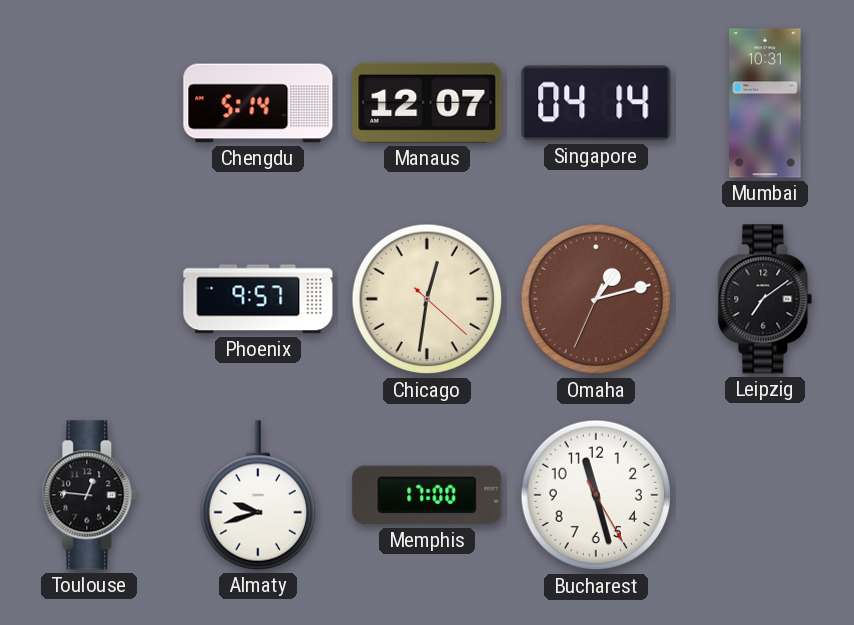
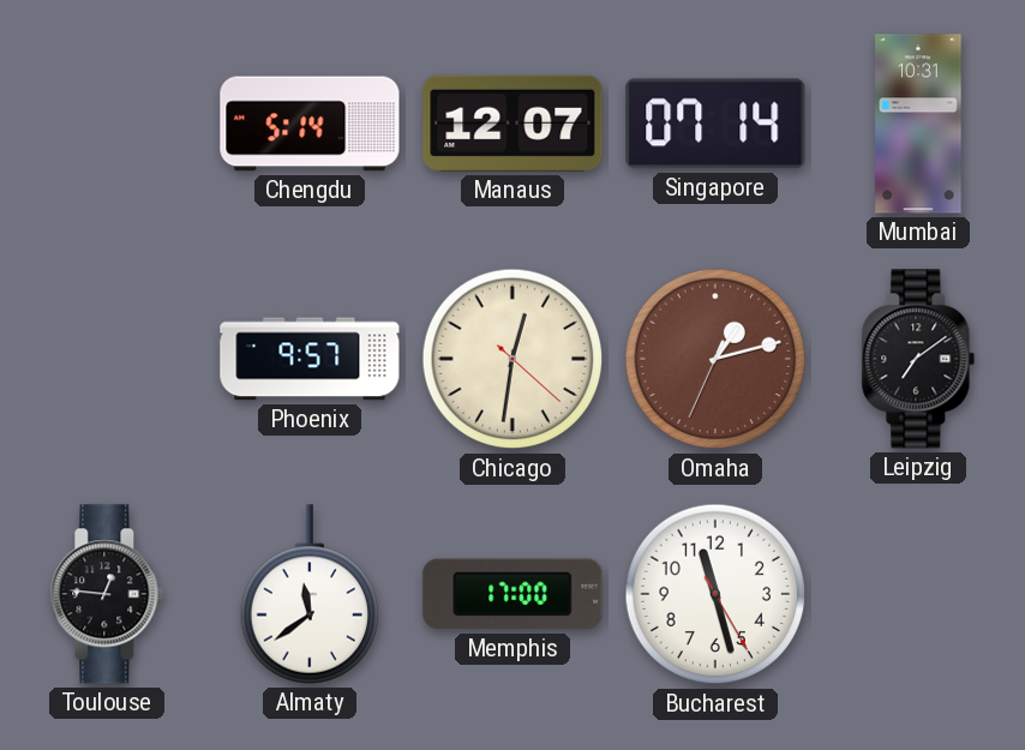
Singapore: 04:14 -> 07:14 (715, 124)
Almaty: 9:42 -> 11:39 (308, 594)
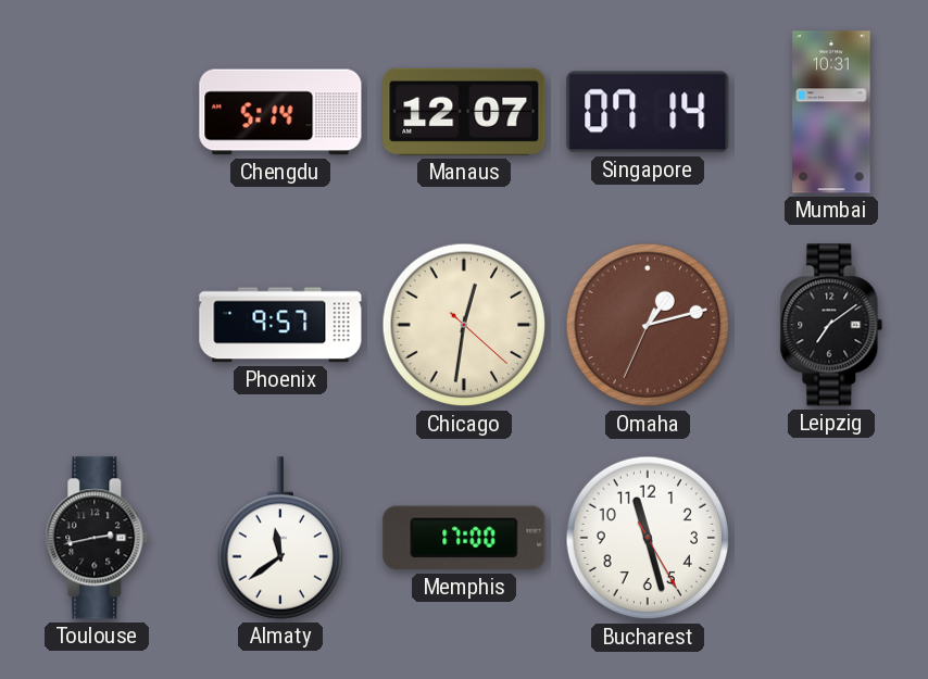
Toulouse: 12:46 -> 2:43 (97, 538)
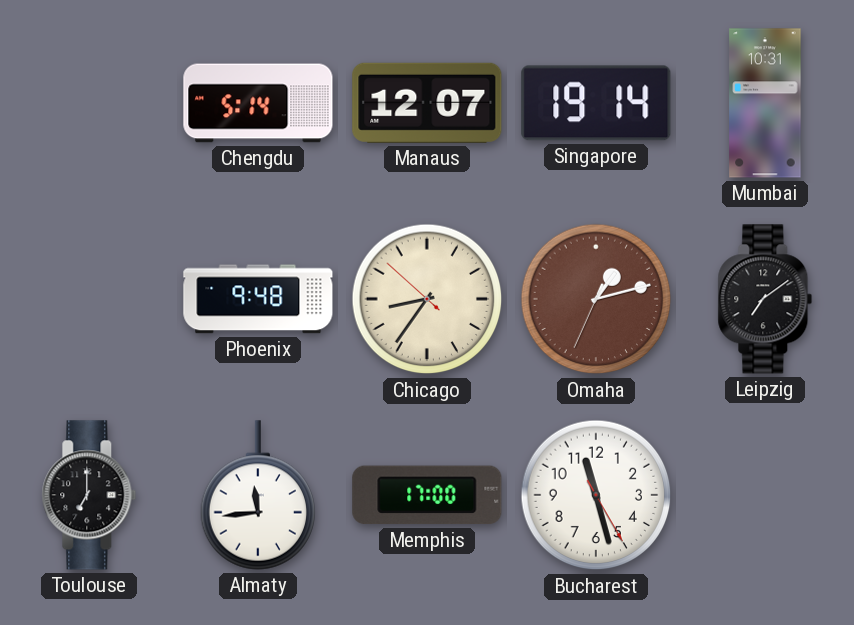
Singapore: 07:14 -> 19:14 (596, 103)
Phoenix: 9:57 -> 9:48 (258, 299)
Chicago: 12:31 -> 8:35 (427, 299)
Toulouse: 2:43 -> 7:00 (89, 495)
Almaty: 11:39 -> 11:44 (257, 495)
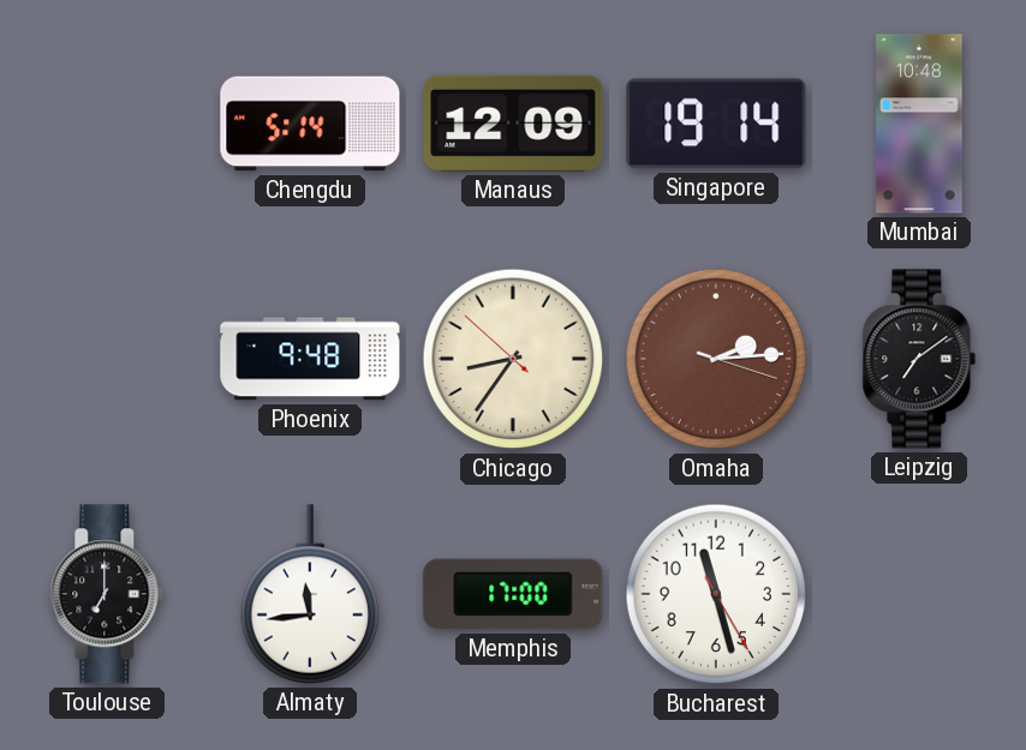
Manaus: 12:07 -> 12:09 (513, 124)
Mumbai: 10:31 -> 10:48 (919, 124)
Omaha: 1:12 -> 2:14 (716, 359)
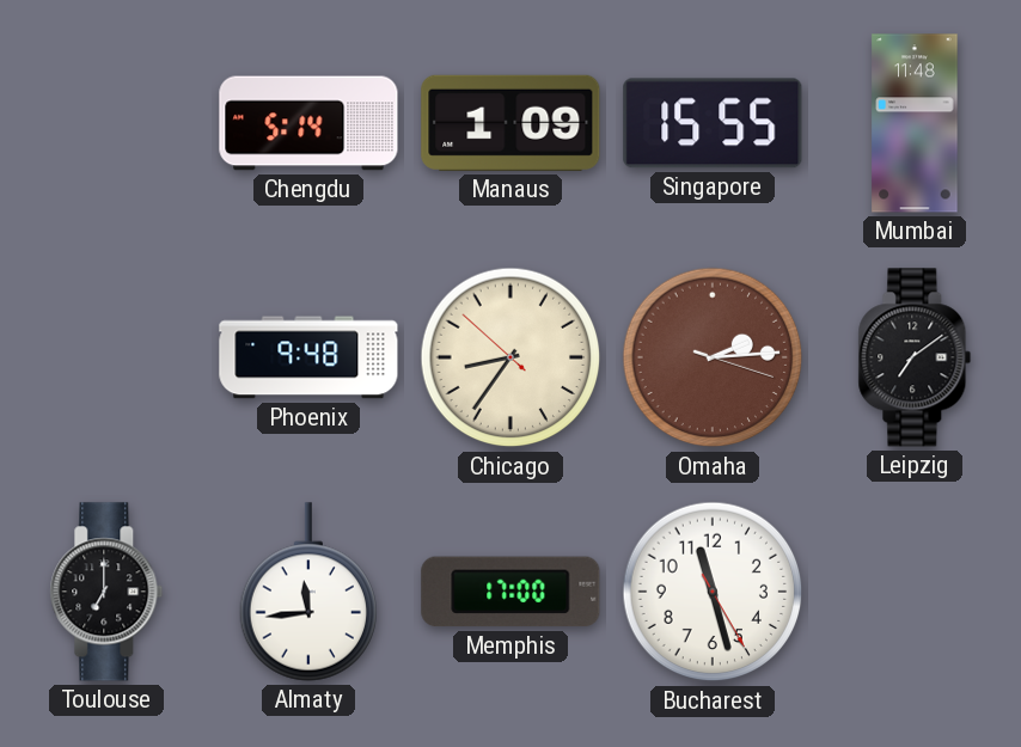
Manaus: 12:09 -> 1:09 (511, 123)
Singapore: 19:14 -> 15:55 (713, 123)
Mumbai: 10:48 -> 11:48 (915, 123)
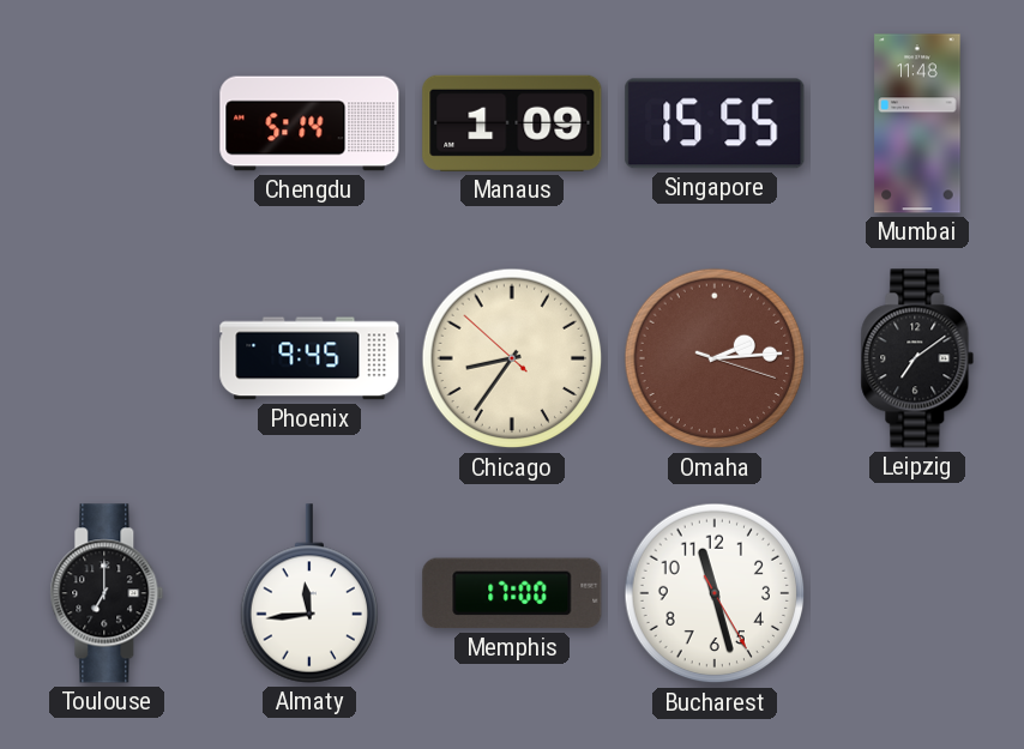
Phoenix: 9:48 -> 9:45 (309, 358)
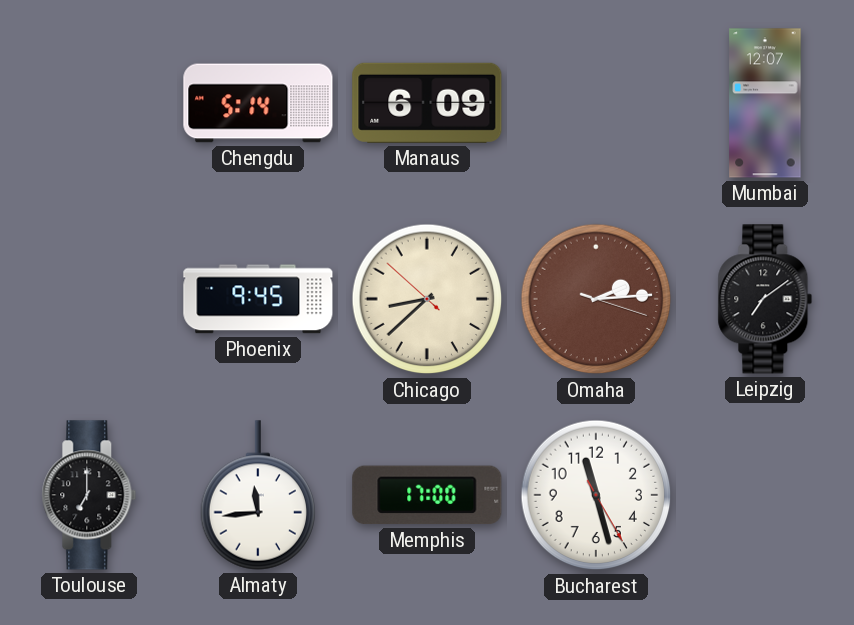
Manaus: 1:09 -> 6:09 (427, 103)
Singapore: 15:55 -> none (715, 123)
Mumbai: 11:48 -> 12:07 (765, 103)
Chicago: 8:35 -> 8:37 (427, 299)
